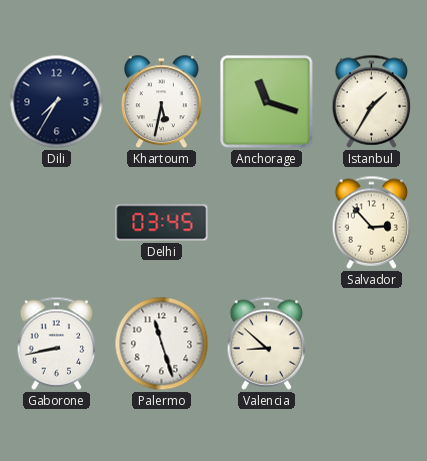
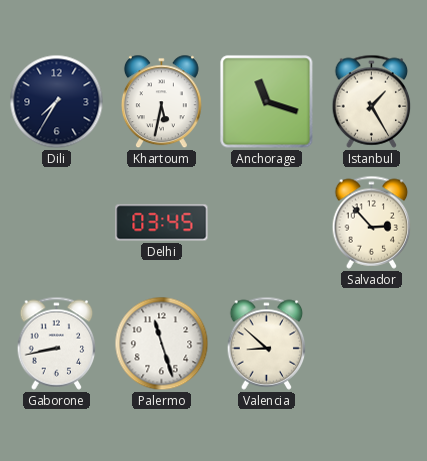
Istanbul: 1:35 -> 1:25 (372, 101)
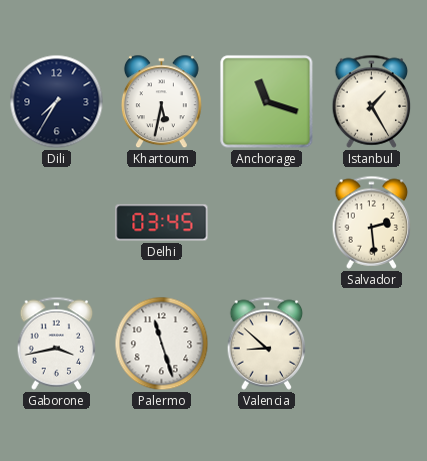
Salvador: 2:53 -> 2:29 (372, 222)
Gaborone: 8:43 -> 3:43 (57, 343)
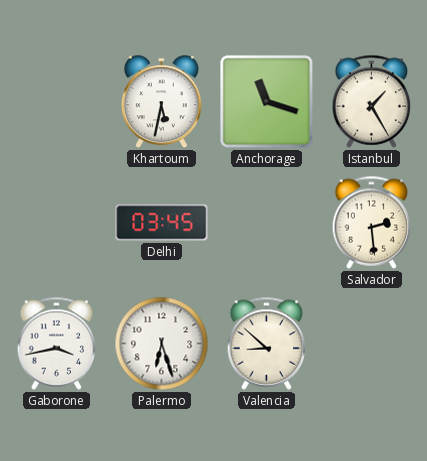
Dili: 7:35 -> none (57, 102)
Palermo: 11:27 -> 6:27 (162, 344)
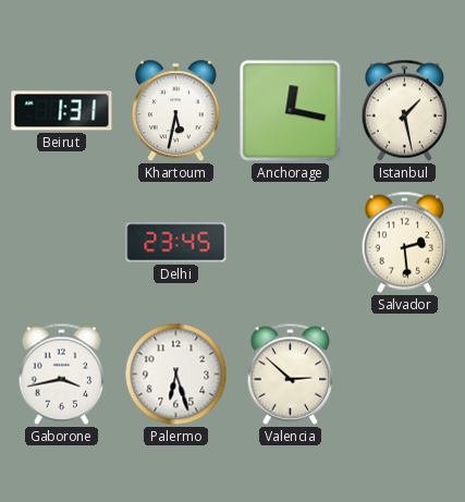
Beirut: none -> 1:31 (62, 111)
Anchorage: 11:18 -> 12:17 (291, 111)
Istanbul: 1:25 -> 1:28 (405, 110)
Delhi: 03:45 -> 23:45 (176, 243)
Valencia: 8:52 -> 2:52 (291, 374)
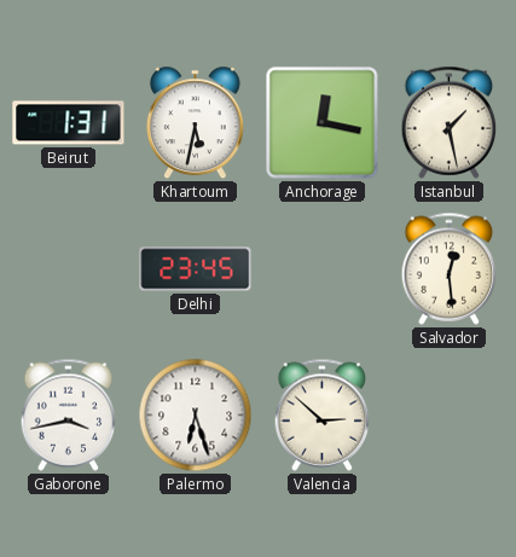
Salvador: 2:29 -> 12:29 (450, 268)
